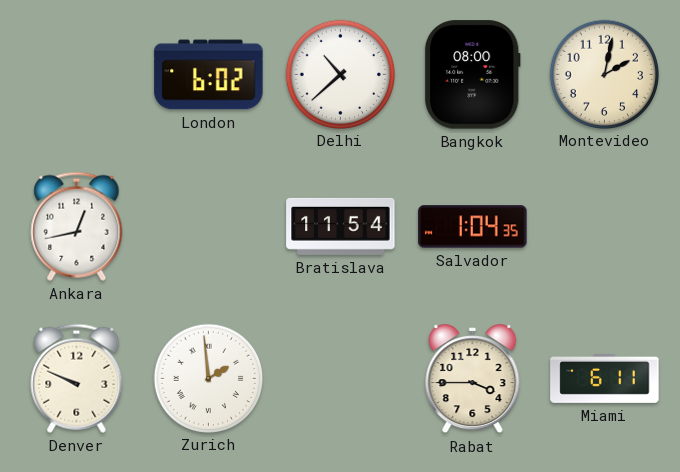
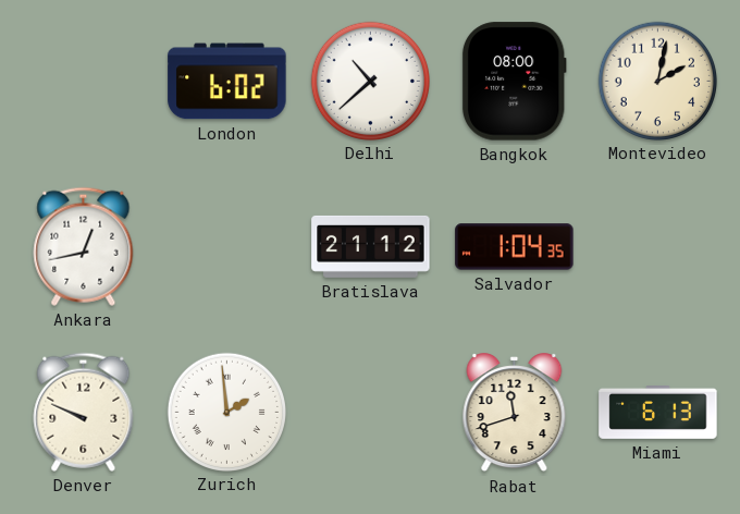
Bratislava: 11:54 -> 21:12 (371, 246)
Rabat: 3:45 -> 11:42 (515, 413)
Miami: 6:11 -> 6:13 (658, 413)
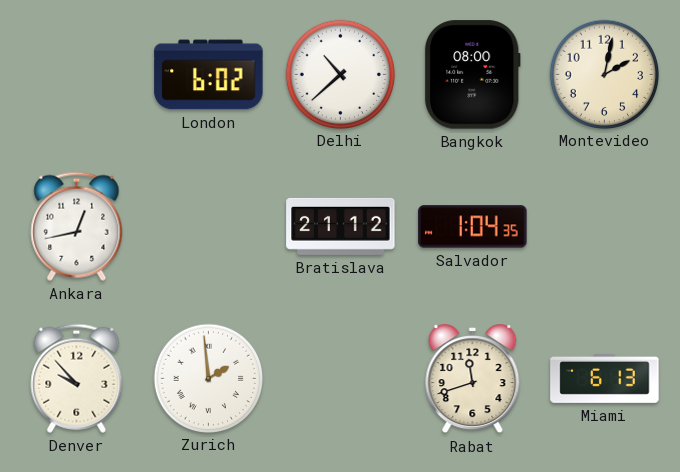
Denver: 9:49 -> 9:53 (77, 378)
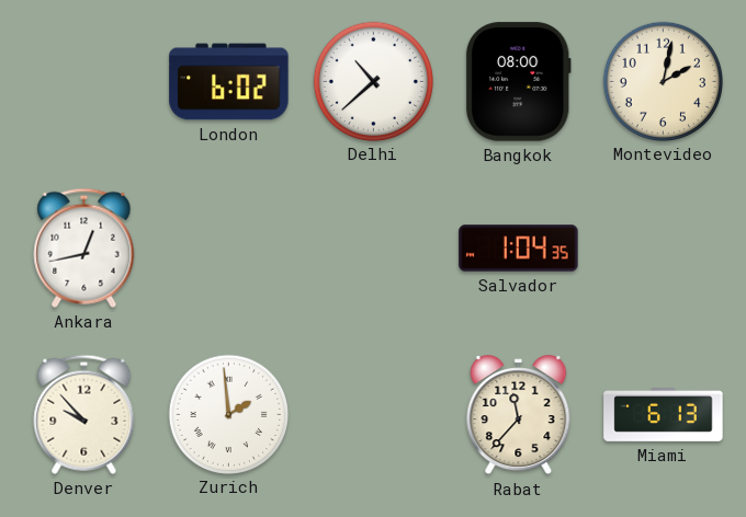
Bratislava: 21:12 -> none (341, 226)
Rabat: 11:42 -> 11:37 (519, 415)
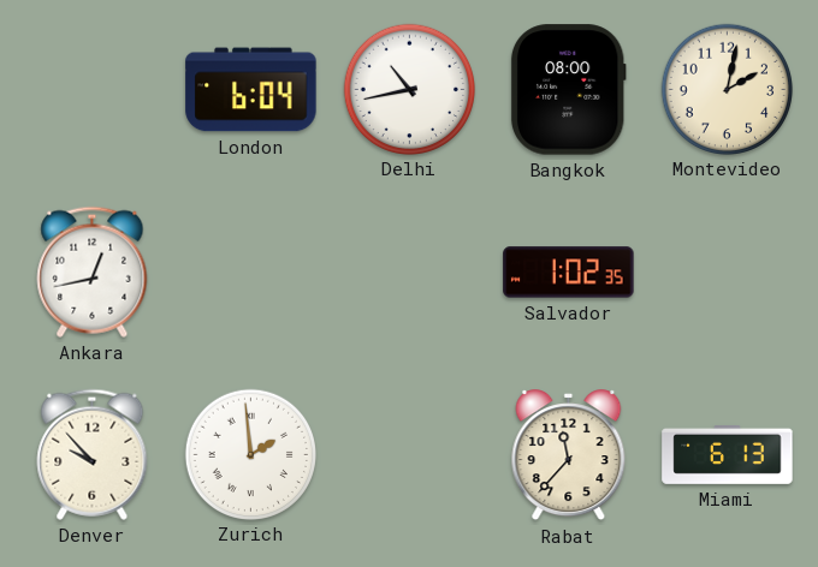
London: 6:02 -> 6:04 (251, 90)
Delhi: 10:38 -> 10:43 (409, 89)
Salvador: 1:04 -> 1:02 (569, 273)
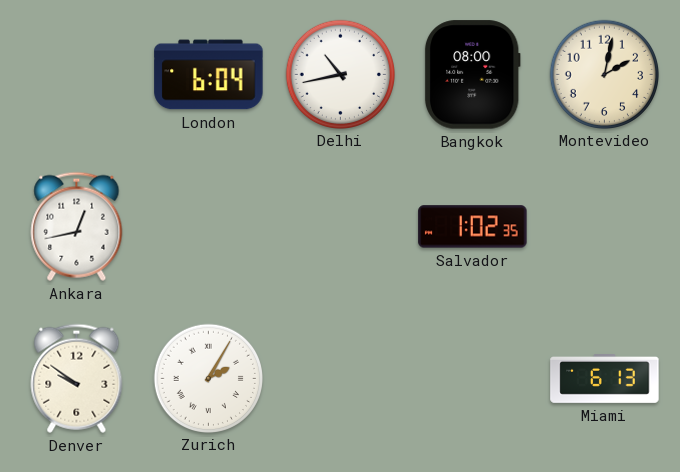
Denver: 9:53 -> 9:51 (77, 378)
Zurich: 1:59 -> 2:05 (208, 378)
Rabat: 11:37 -> none (569, 455)
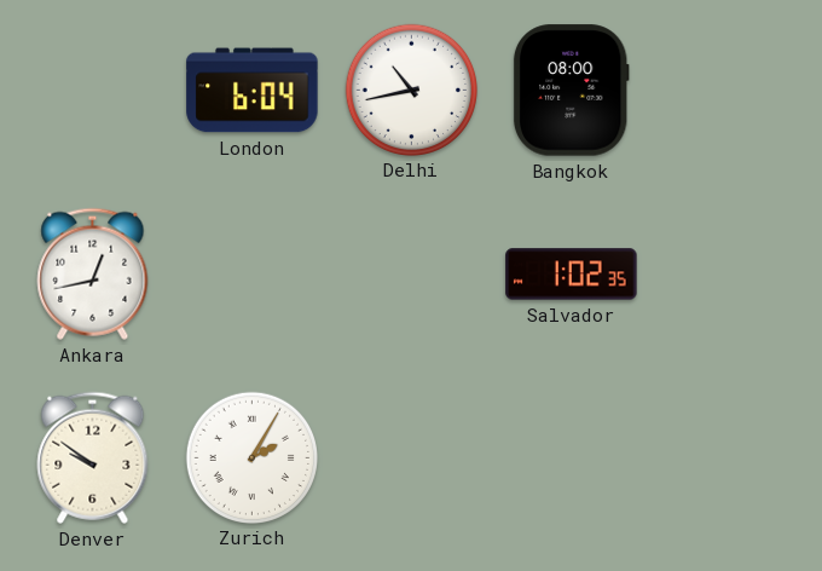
Montevideo: 2:02 -> none (604, 74)
Miami: 6:13 -> none (605, 379)
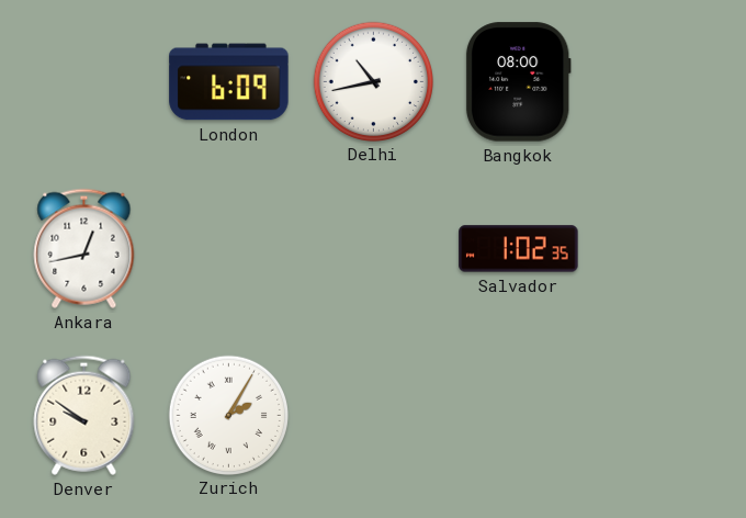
London: 6:04 -> 6:09 (229, 82)
